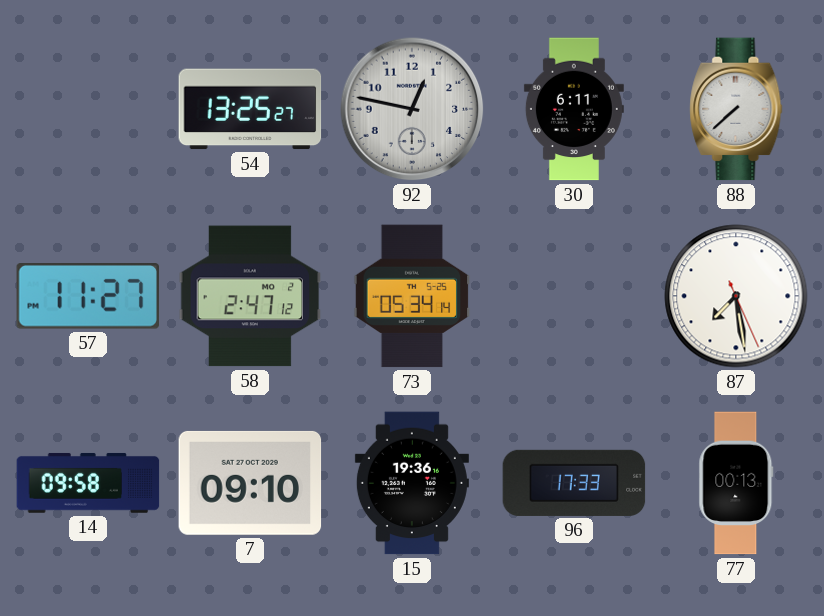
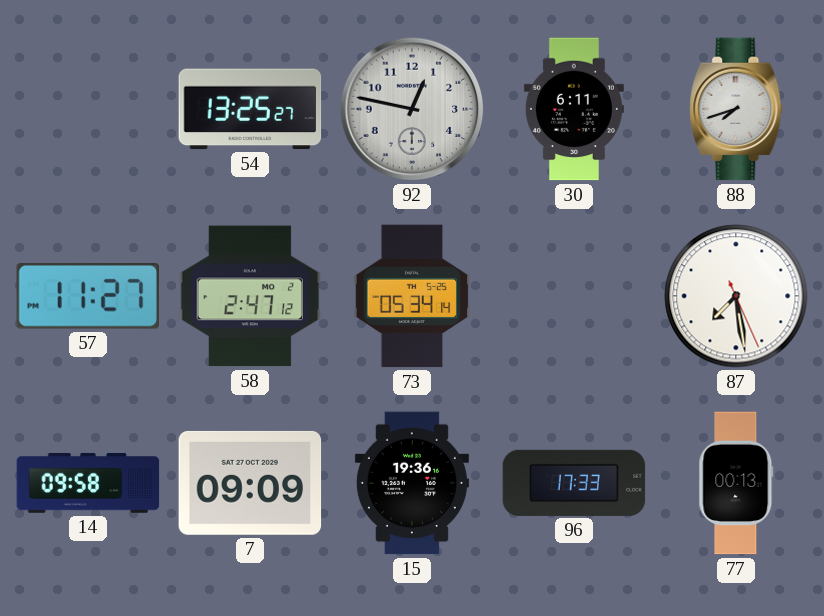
88: 7:38 -> 7:42 (736, 109)
7: 09:10 -> 09:09 (250, 483)
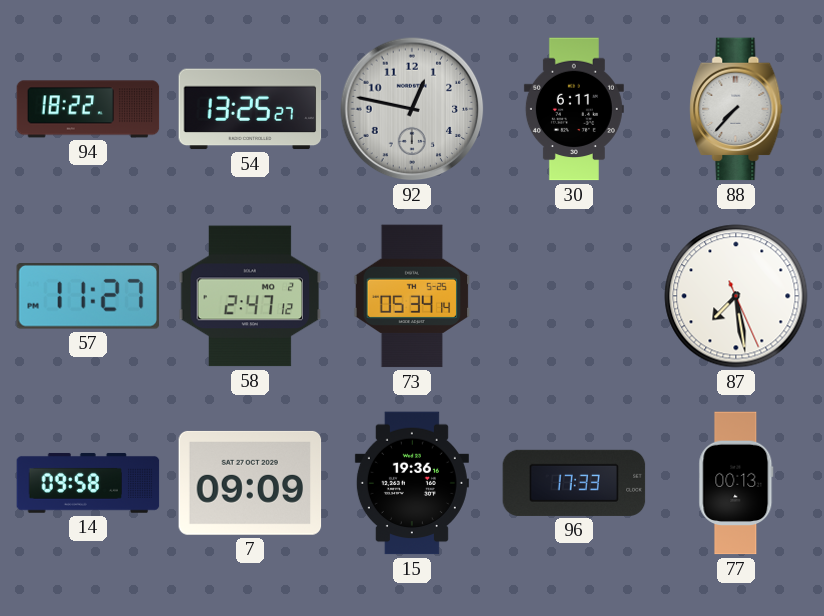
94: none -> 18:22 (88, 109)
88: 7:42 -> 7:37 (736, 109)
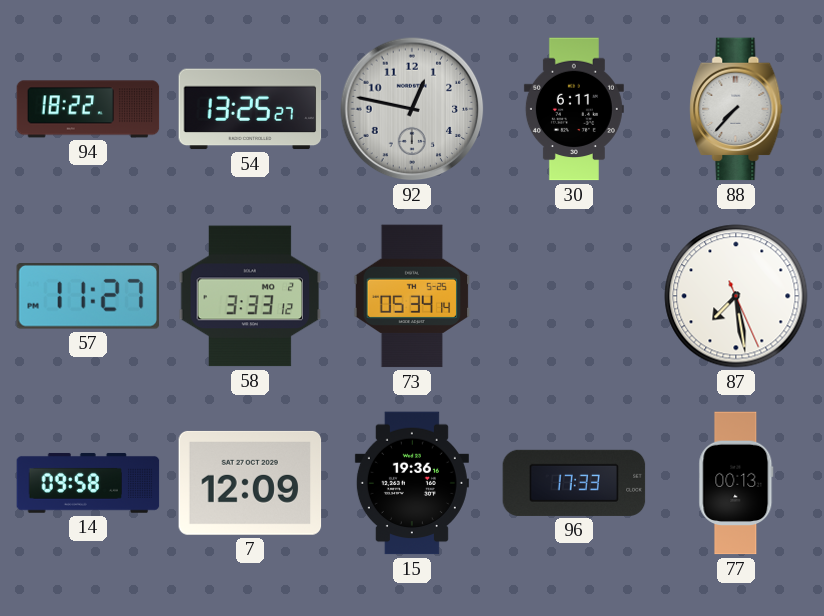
58: 2:47 -> 3:33 (250, 296)
7: 09:09 -> 12:09 (250, 483)
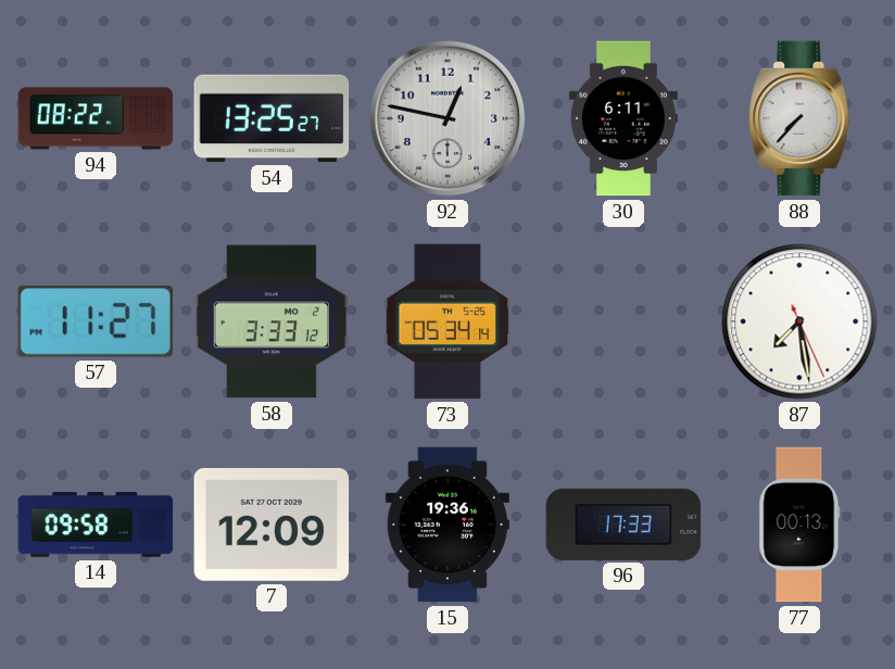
94: 18:22 -> 08:22 (96, 118)
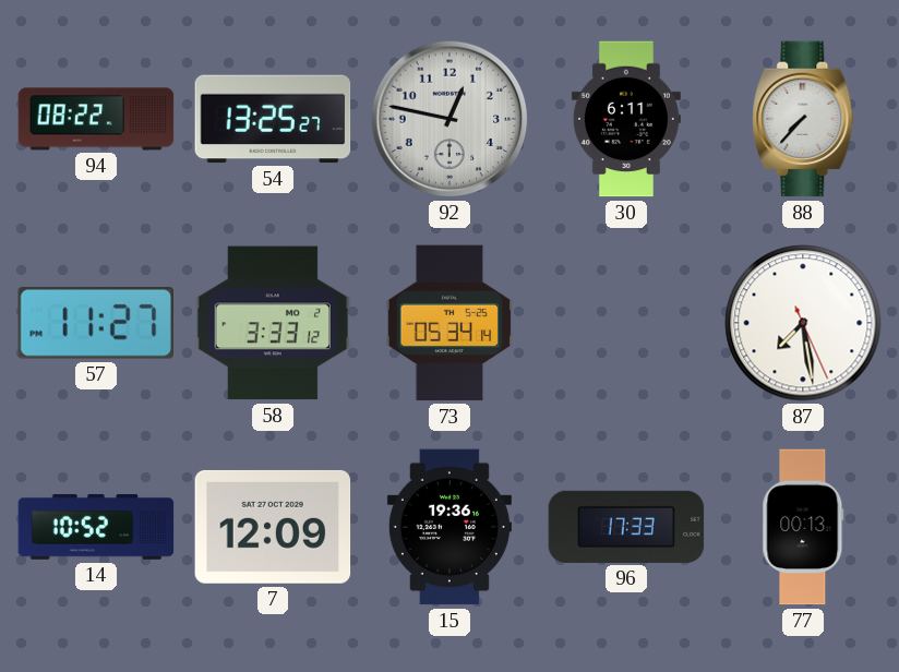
14: 09:58 -> 10:52 (96, 527)
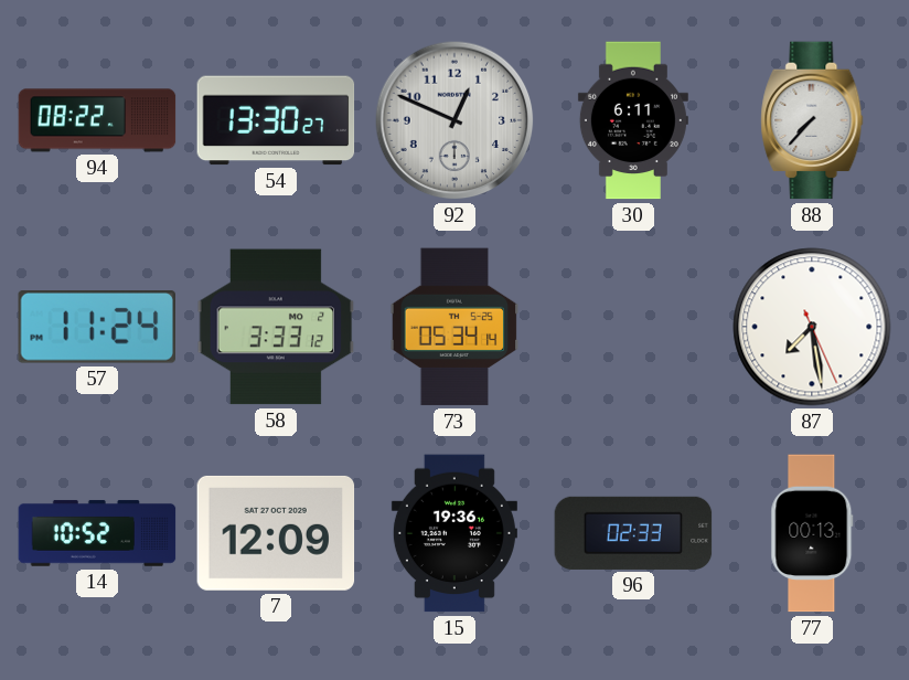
54: 13:25 -> 13:30 (276, 120)
92: 12:47 -> 12:49 (454, 120)
57: 11:27 -> 11:24 (96, 328)
96: 17:33 -> 02:33 (633, 533)
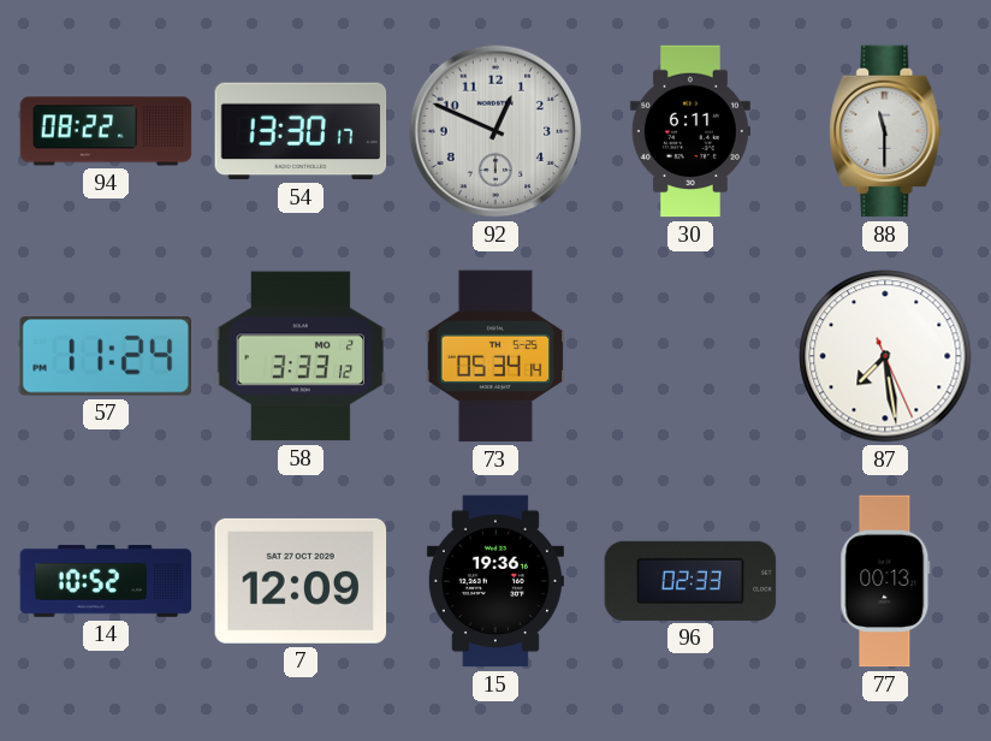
54: 13:30:27 -> 13:30:17 (301, 131)
88: 7:37 -> 11:30 (885, 131)
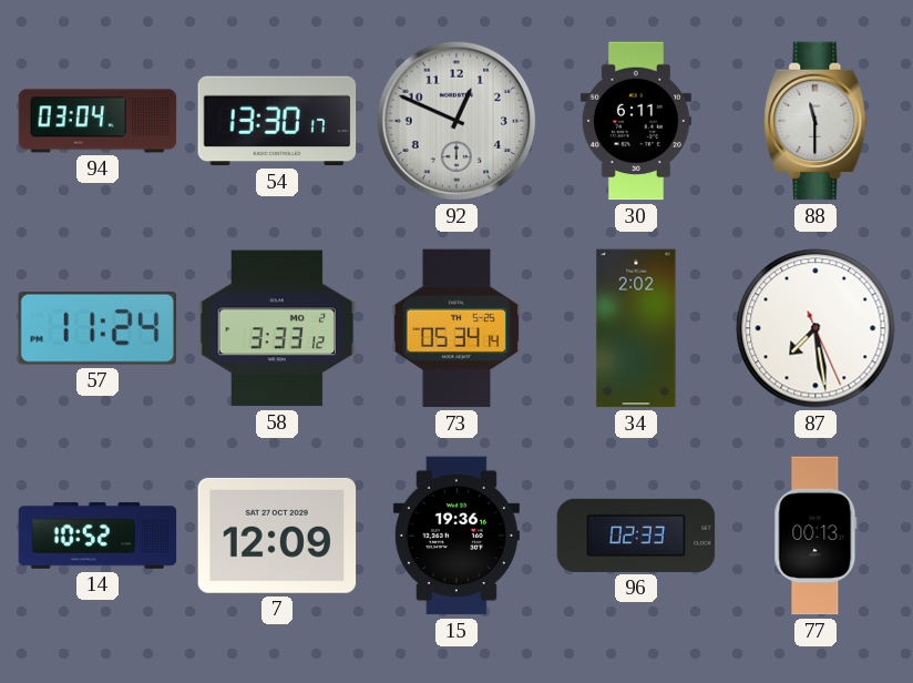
94: 08:22 -> 03:04 (98, 121)
34: none -> 2:02 (636, 328)
